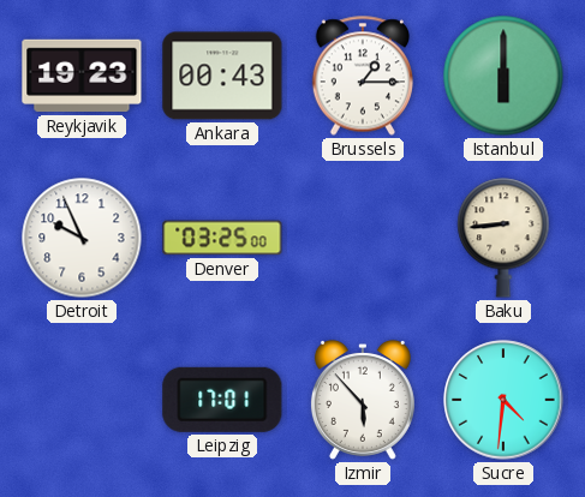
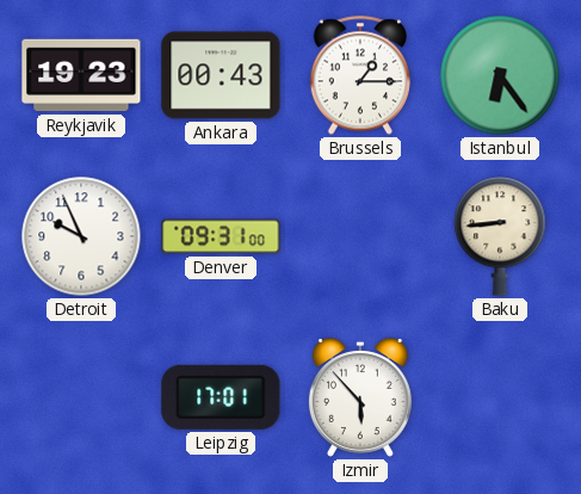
Istanbul: 6:00 -> 6:24 (500, 75)
Denver: 03:25 -> 09:31 (221, 236)
Sucre: 4:31 -> none (503, 400)
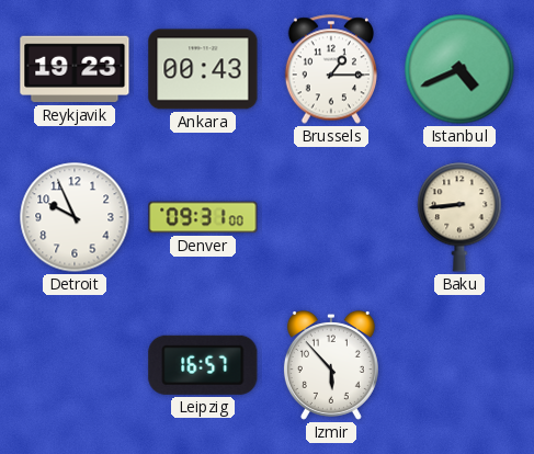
Istanbul: 6:24 -> 4:41 (459, 69)
Leipzig: 17:01 -> 16:57 (203, 365)
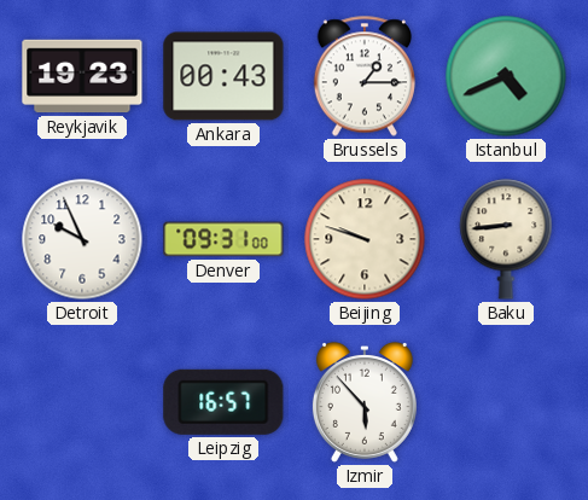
Beijing: none -> 9:48 (365, 239)
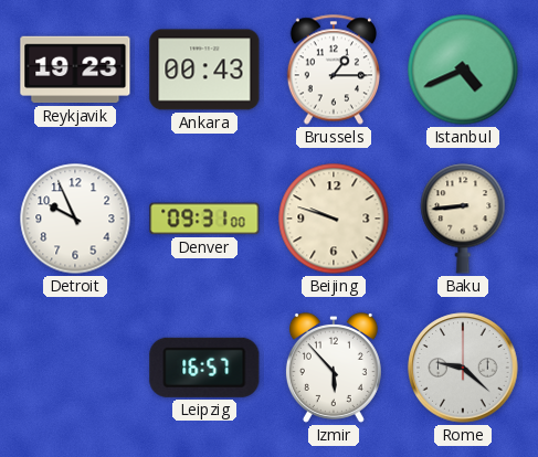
Rome: none -> 9:22 (463, 368)
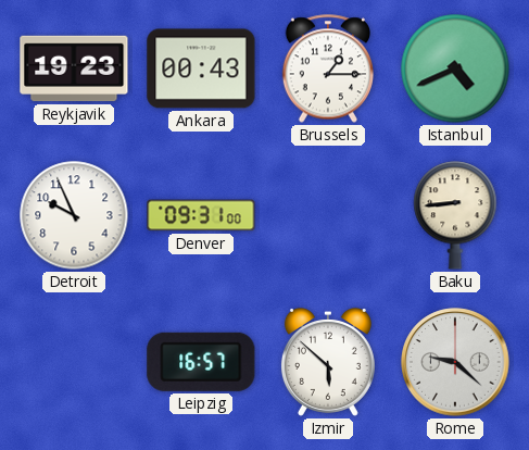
Beijing: 9:48 -> none (334, 219)
Izmir: 5:53 -> 5:52 (328, 362)
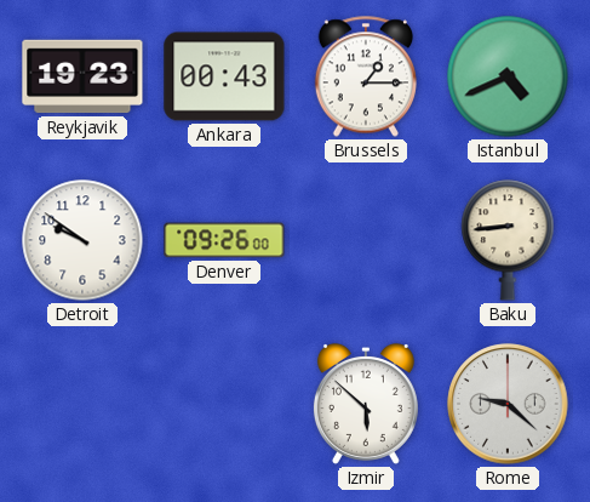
Detroit: 9:56 -> 9:51 (82, 240)
Denver: 09:31 -> 09:26 (224, 240)
Leipzig: 16:57 -> none (201, 362)
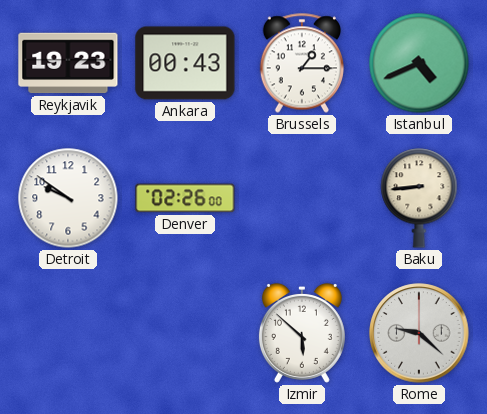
Denver: 09:26 -> 02:26 (185, 198)
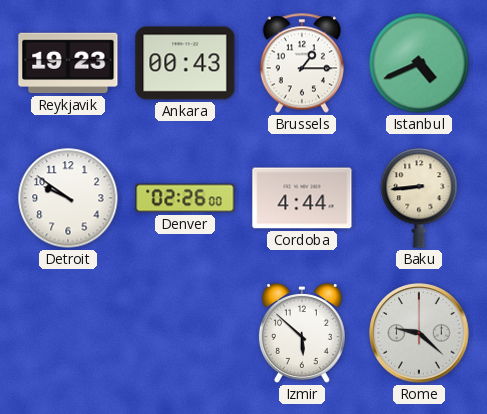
Cordoba: none -> 4:44 (302, 198)
